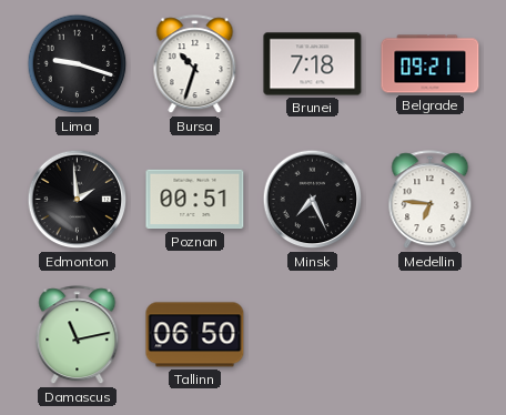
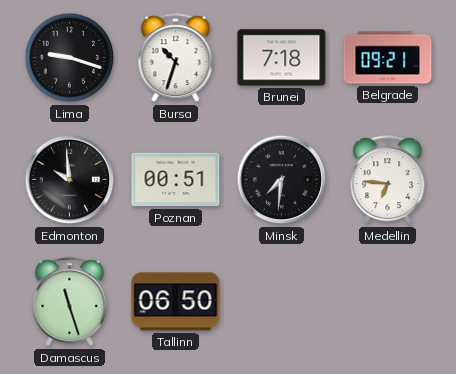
Edmonton: 1:59 -> 9:59 (70, 180)
Minsk: 7:26 -> 7:31 (282, 180)
Damascus: 11:13 -> 11:27 (70, 302)
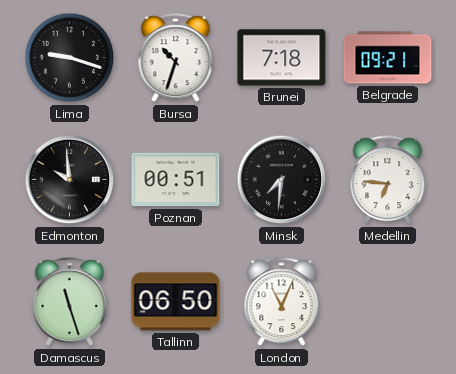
London: none -> 11:04 (282, 302)
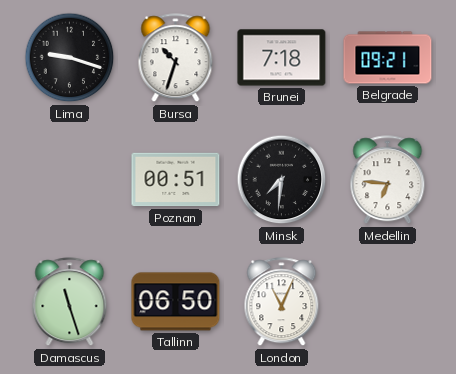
Edmonton: 9:59 -> none (70, 180)
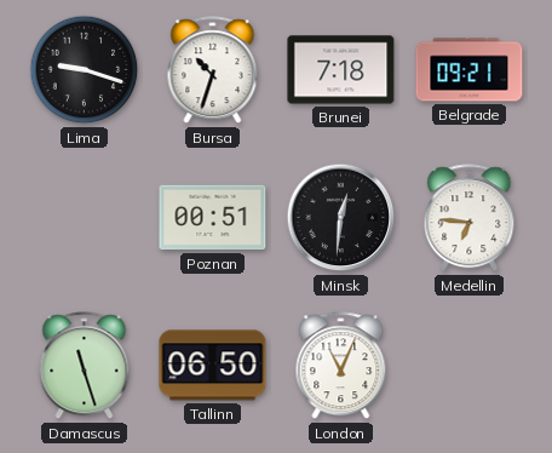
Minsk: 7:31 -> 12:31 (341, 218)
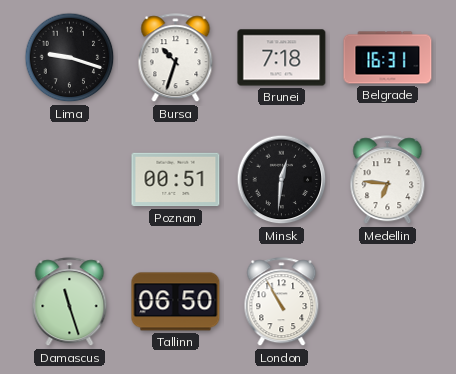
Belgrade: 09:21 -> 16:31 (388, 58)
London: 11:04 -> 10:55 (282, 302)
